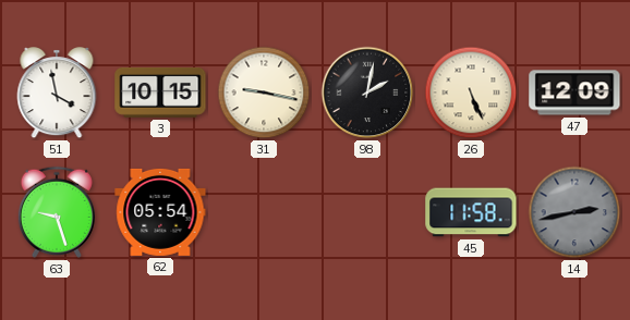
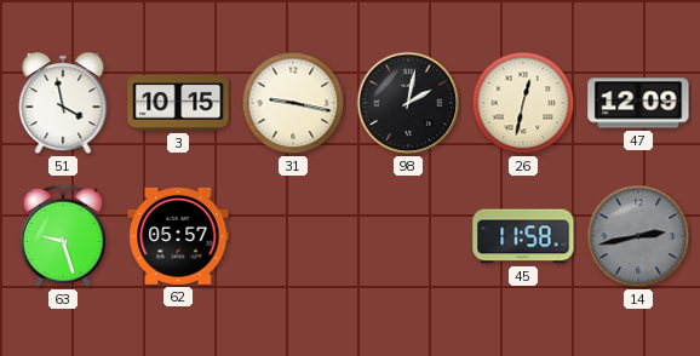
26: 5:26 -> 12:32 (523, 103)
62: 05:54 -> 05:57 (178, 236)
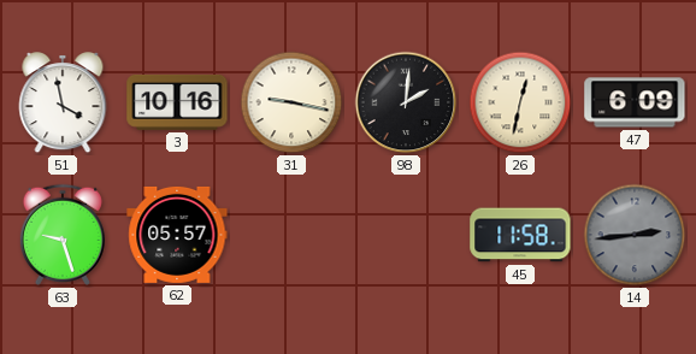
3: 10:15 -> 10:16 (177, 102)
98: 2:02 -> 2:01 (406, 102)
47: 12:09 -> 6:09 (635, 102)
14: 2:43 -> 2:44 (635, 235)
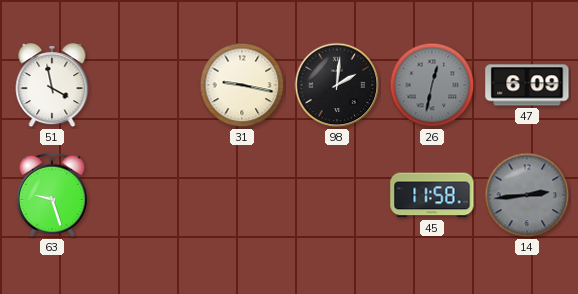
3: 10:16 -> none (177, 102)
26 dial: cream -> grey (432, 85)
62: 05:57 -> none (177, 235)
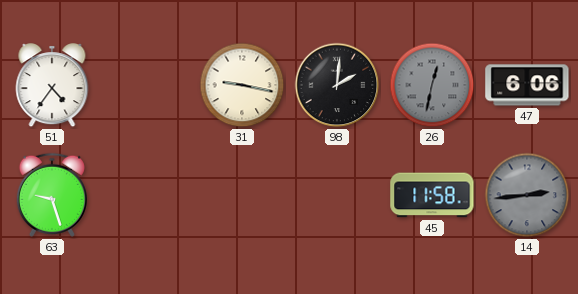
51: 3:58 -> 4:36 (52, 86)
47: 6:09 -> 6:06 (527, 85)
